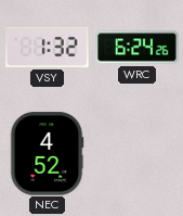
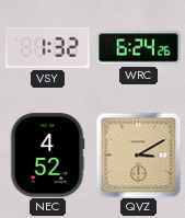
QVZ: none -> 3:10 (138, 154)
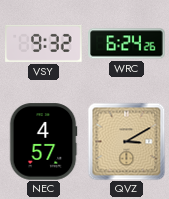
VSY: 1:32 -> 9:32 (44, 43)
NEC: 4:52 -> 4:57 (43, 142)
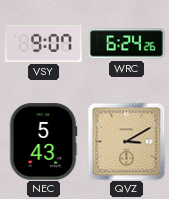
VSY: 9:32 -> 9:07 (44, 43)
NEC: 4:57 -> 5:43 (43, 142)
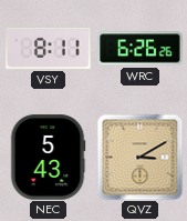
VSY: 9:07 -> 8:11 (49, 48)
WRC: 6:24 -> 6:26 (141, 49)
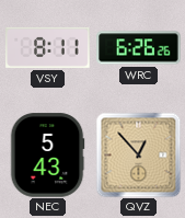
QVZ: 3:10 -> 12:53 (138, 154)
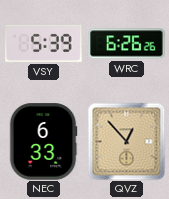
VSY: 8:11 -> 5:39 (44, 43)
NEC: 5:43 -> 6:33 (43, 142)
